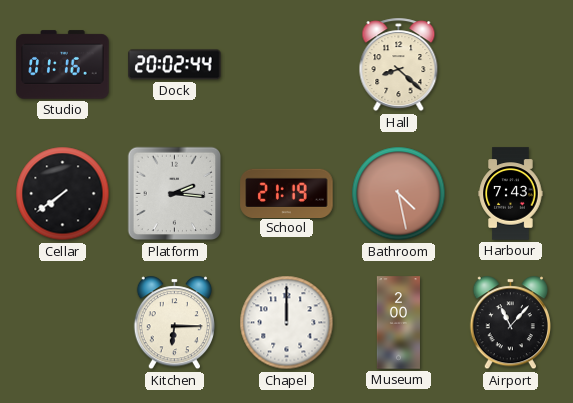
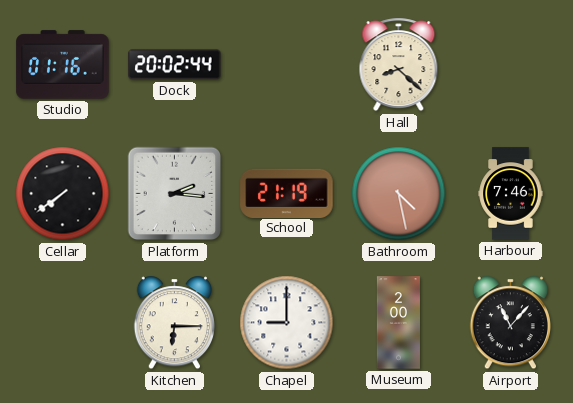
Harbour: 7:43 -> 7:46 (511, 194)
Chapel: 12:00 -> 9:00 (287, 323)
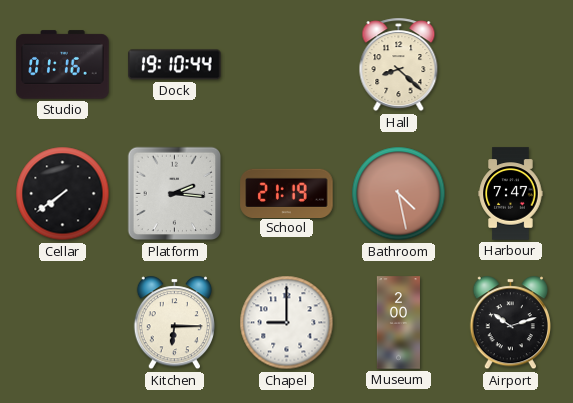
Dock: 20:02 -> 19:10 (175, 65)
Harbour: 7:46 -> 7:47 (511, 194)
Airport: 11:07 -> 10:12 (510, 323)
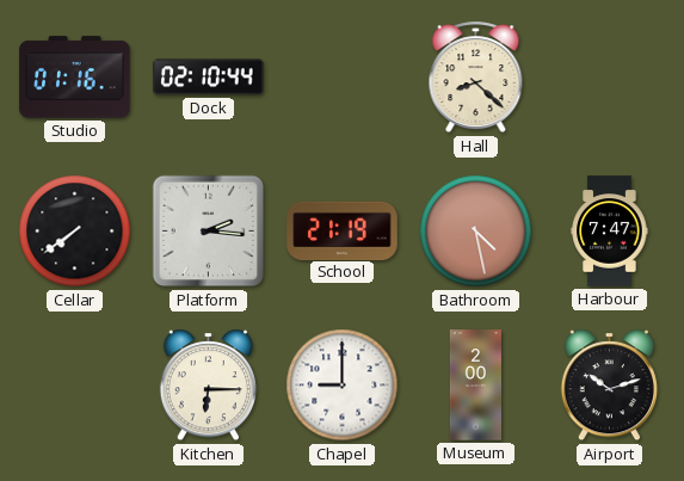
Dock: 19:10 -> 02:10 (209, 78)
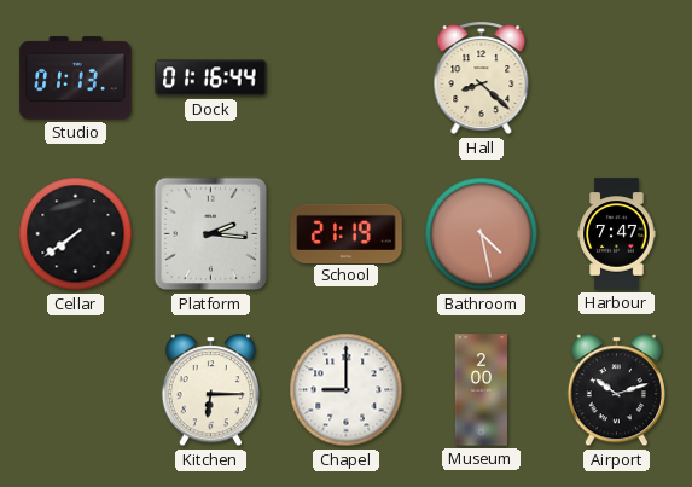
Studio: 01:16 -> 01:13 (76, 79)
Dock: 02:10 -> 01:16 (211, 79)
